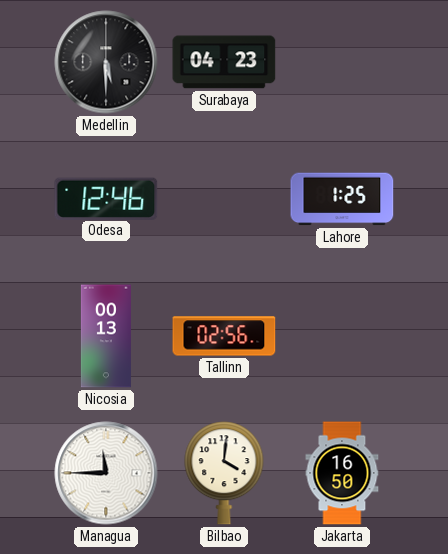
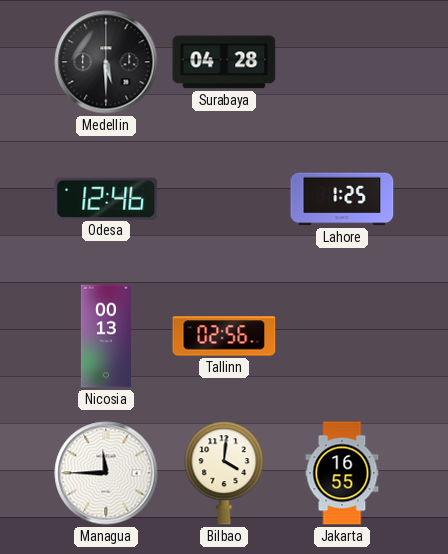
Surabaya: 04:23 -> 04:28 (224, 62)
Jakarta: 16:50 -> 16:55 (342, 473)
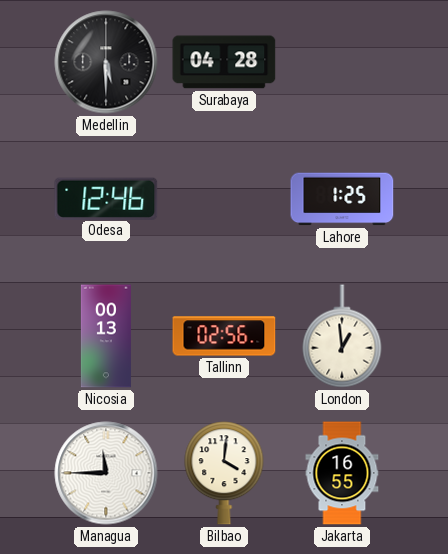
London: none -> 12:59 (342, 336)
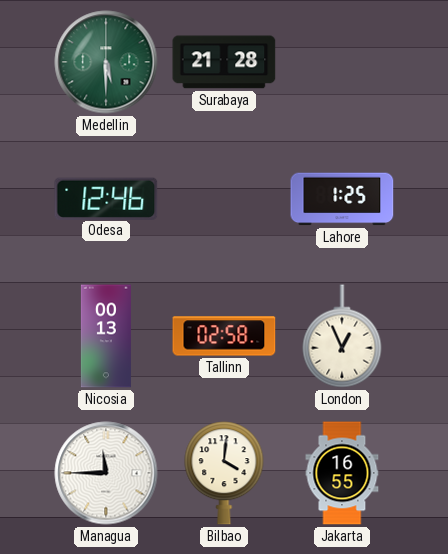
Medellin dial: black -> green (106, 62)
Surabaya: 04:28 -> 21:28 (224, 62)
Tallinn: 02:56 -> 02:58 (224, 336)
London: 12:59 -> 12:56 (342, 336)
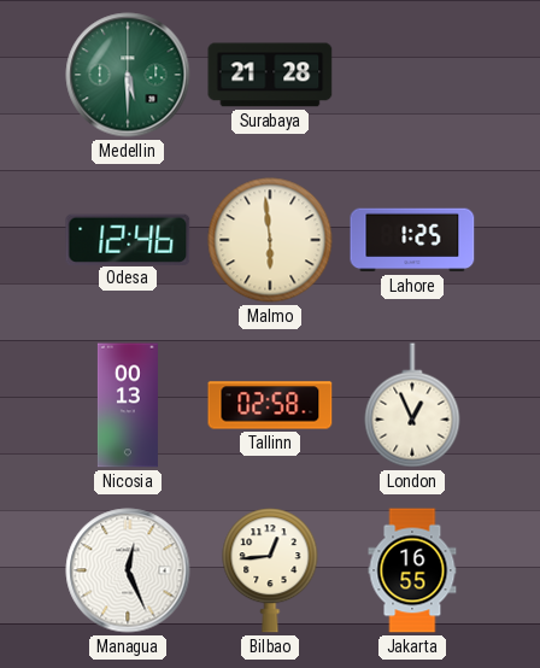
Malmo: none -> 5:59 (270, 240)
Managua: 11:45 -> 12:26 (128, 570)
Bilbao: 4:01 -> 12:44 (270, 570)
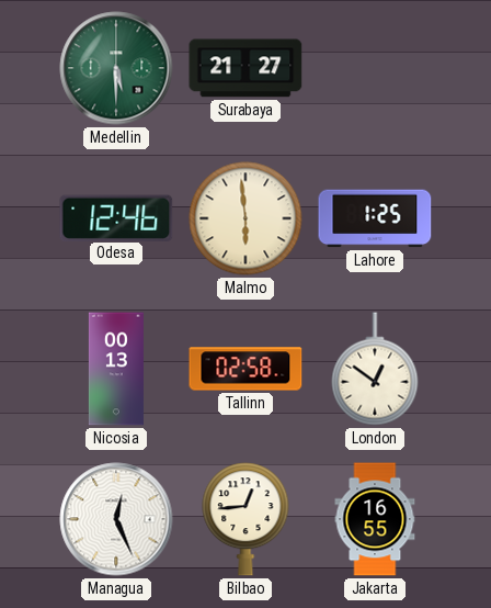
Surabaya: 21:28 -> 21:27 (245, 68)
London: 12:56 -> 12:51 (375, 369)
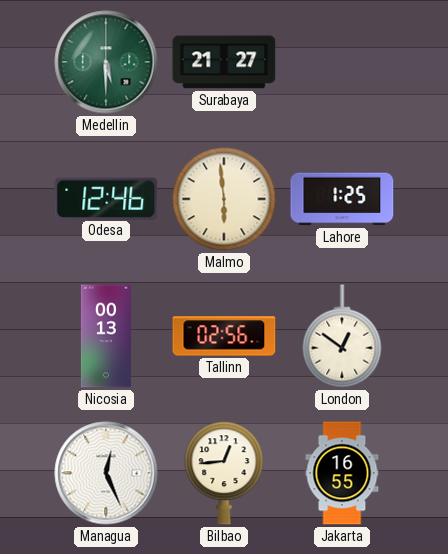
Tallinn: 02:58 -> 02:56 (224, 336)
